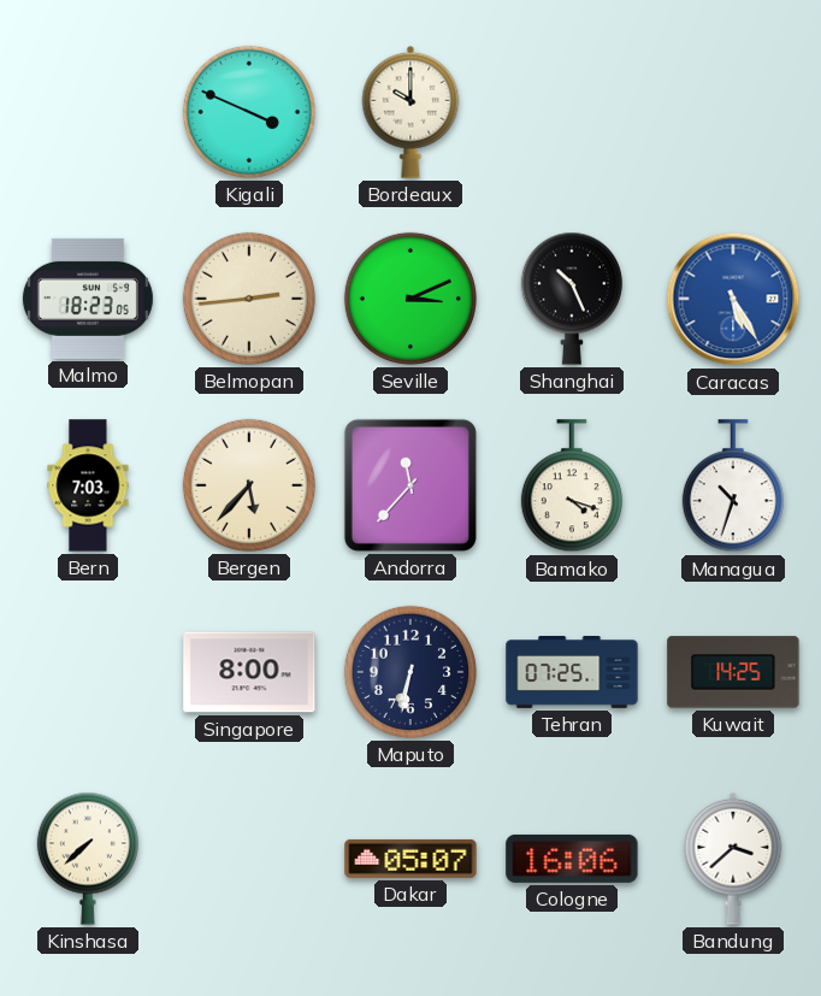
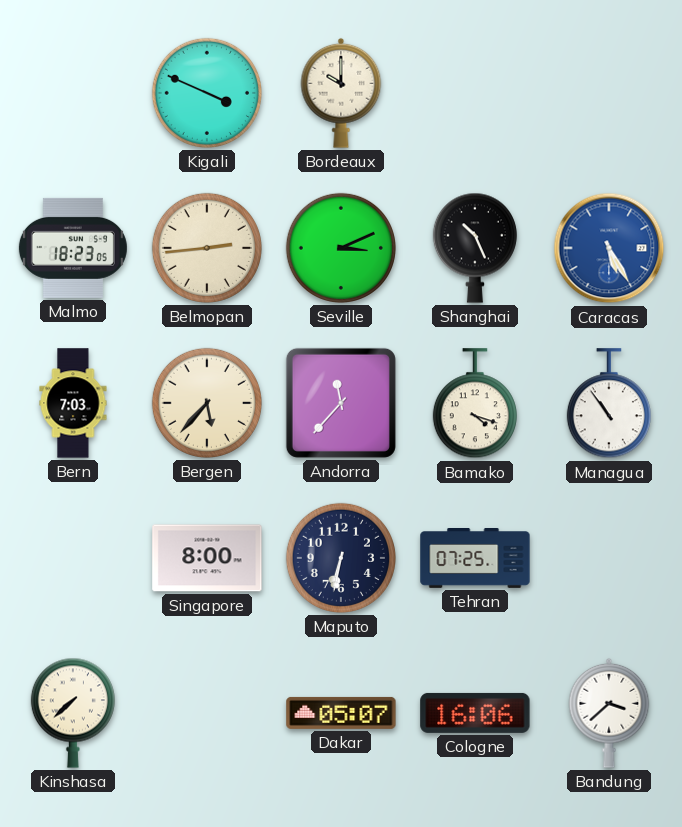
Managua: 10:33 -> 10:54 (609, 404)
Kuwait: 14:25 -> none (733, 672)
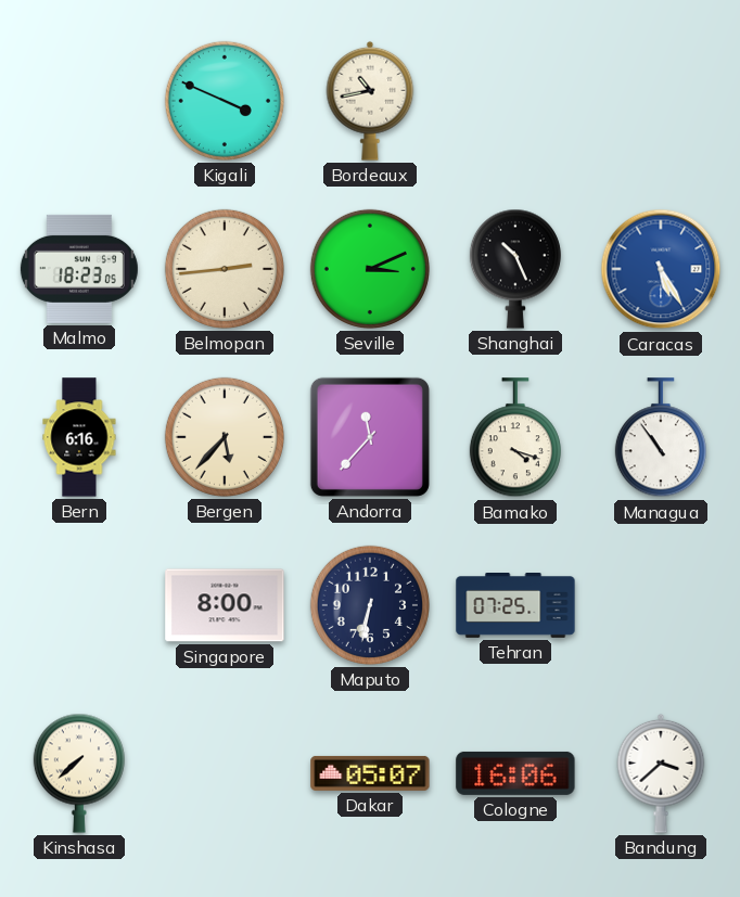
Bordeaux: 10:00 -> 10:43 (370, 101)
Bern: 7:03 -> 6:16 (79, 437)
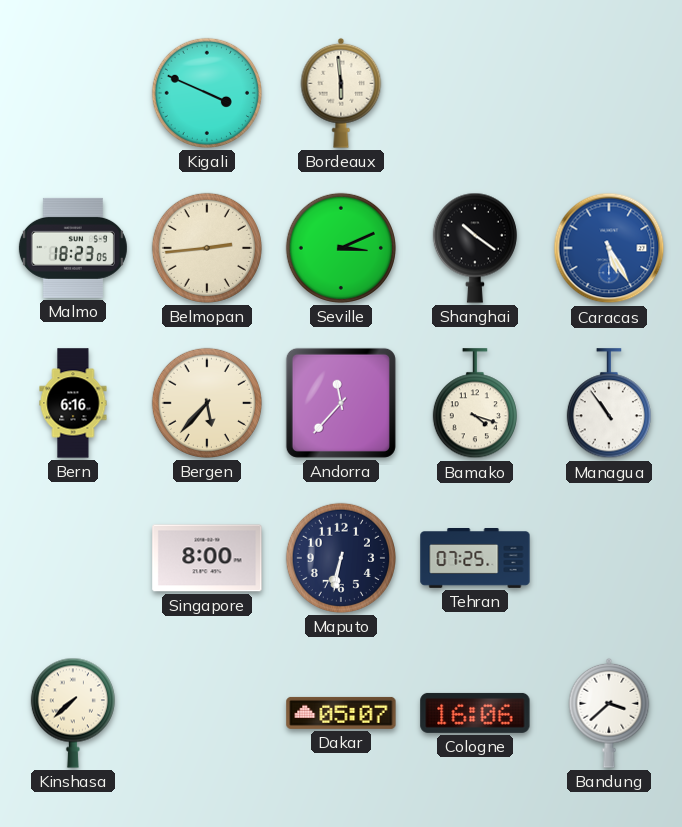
Bordeaux: 10:43 -> 5:59 (341, 93)
Shanghai: 10:26 -> 10:21 (475, 248)
